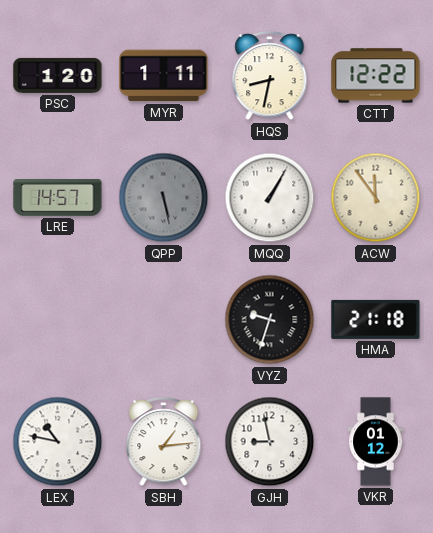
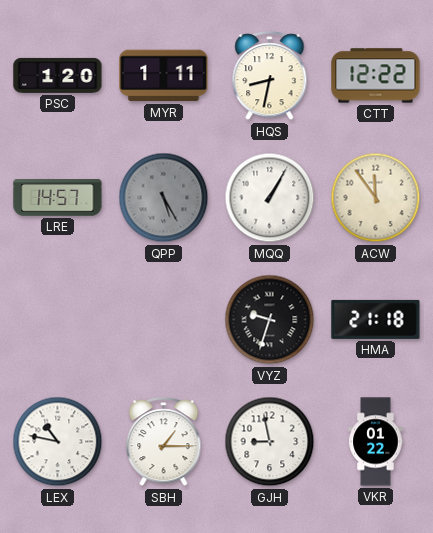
QPP: 5:28 -> 5:25 (164, 198)
SBH: 1:14 -> 1:15 (164, 442)
VKR: 01:12 -> 01:22 (376, 442)
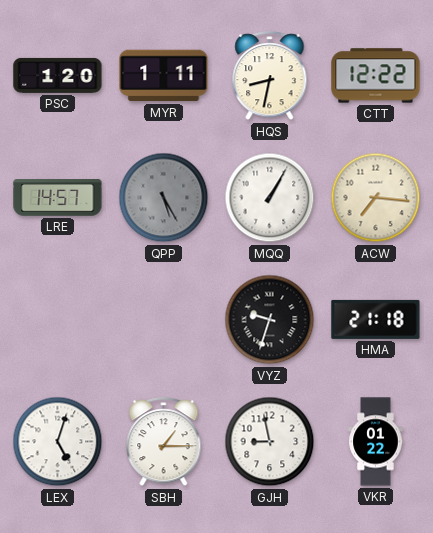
ACW: 11:54 -> 7:16 (376, 198)
LEX: 10:47 -> 5:03 (58, 442)
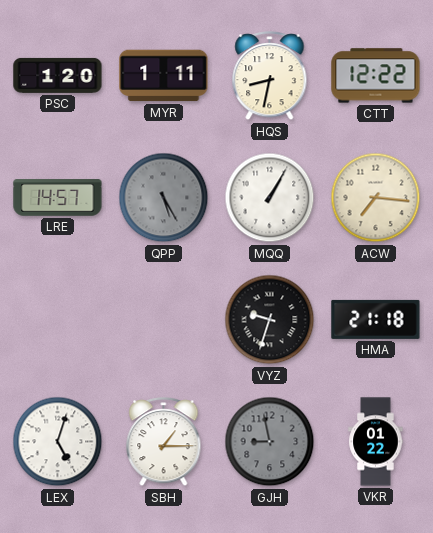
GJH dial: white -> grey (270, 442)
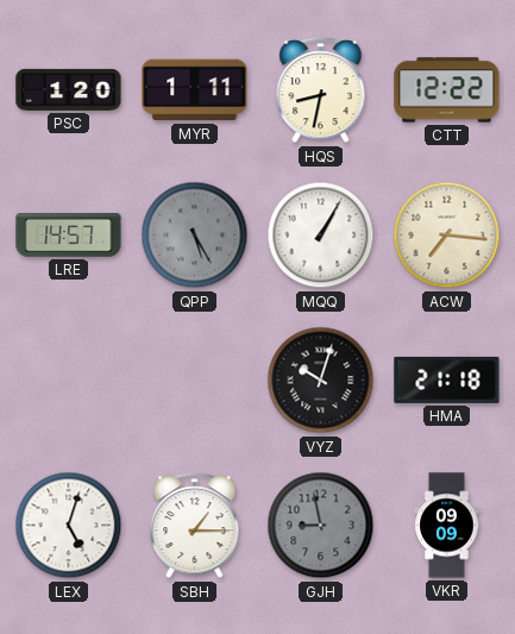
VYZ: 9:33 -> 10:03 (321, 381)
VKR: 01:22 -> 09:09 (447, 526)
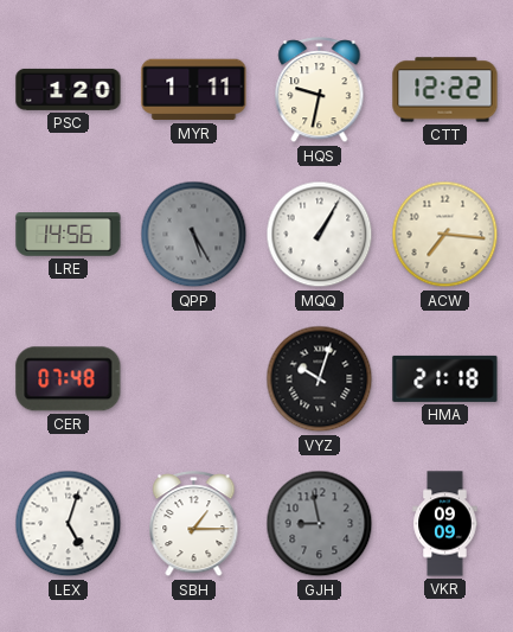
HQS: 8:32 -> 9:32 (320, 90)
LRE: 14:57 -> 14:56 (69, 235)
CER: none -> 07:48 (69, 379)
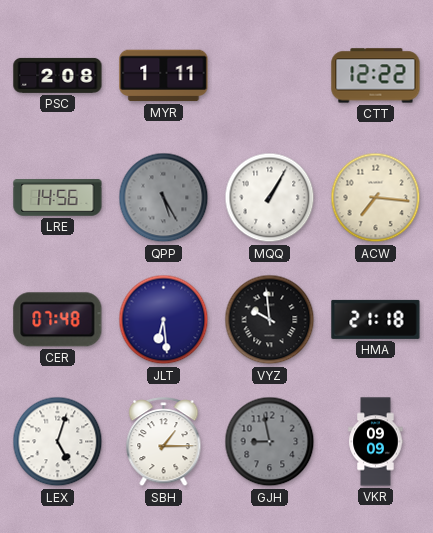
PSC: 1:20 -> 2:08 (58, 75)
HQS: 9:32 -> none (320, 90)
JLT: none -> 6:29 (164, 320)
VYZ: 10:03 -> 9:59 (270, 320)
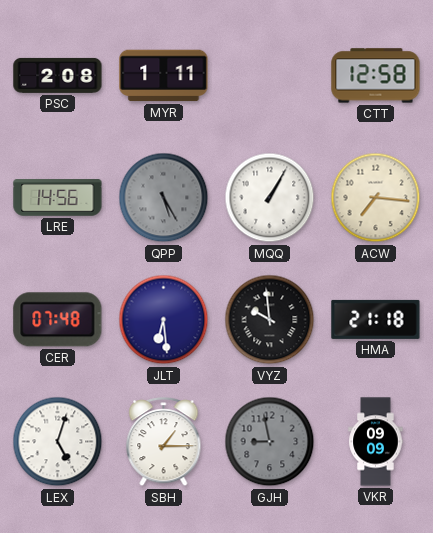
CTT: 12:22 -> 12:58 (376, 76)
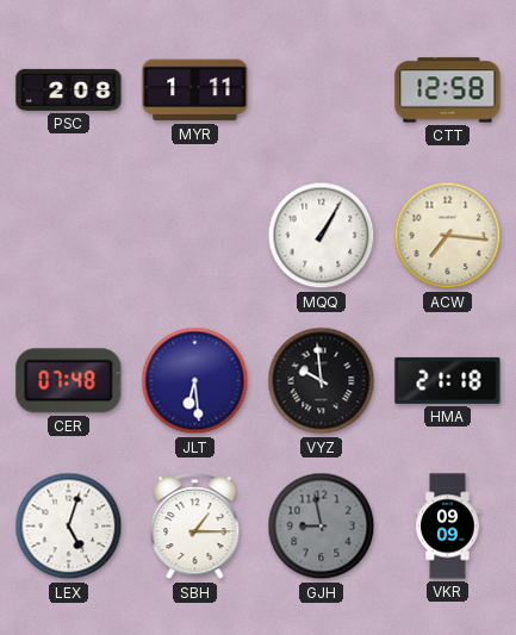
LRE: 14:56 -> none (58, 198)
QPP: 5:25 -> none (164, 198)
